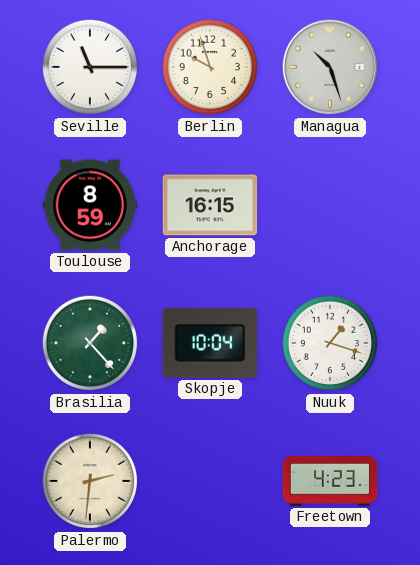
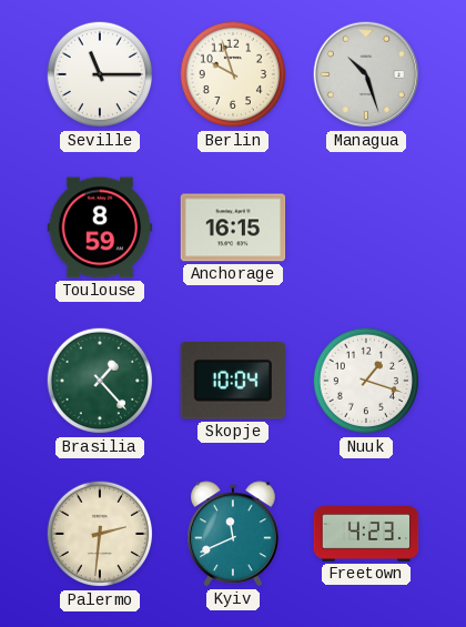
Kyiv: none -> 11:41 (233, 534)
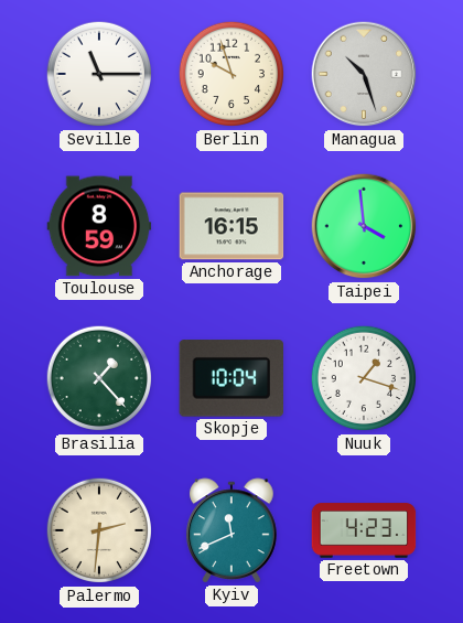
Taipei: none -> 3:59 (364, 226)
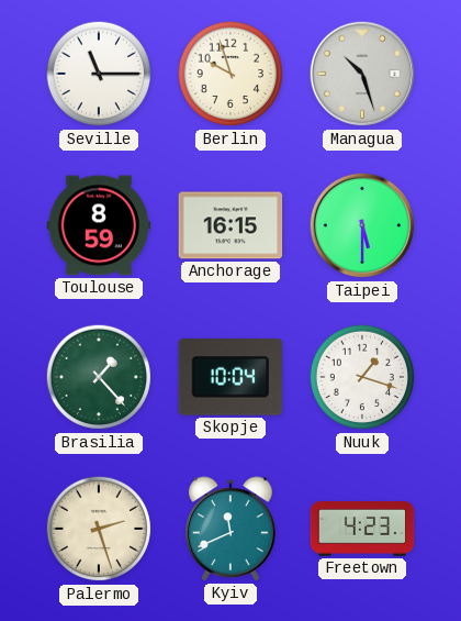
Taipei: 3:59 -> 5:30 (362, 225)
Palermo: 2:31 -> 2:27 (99, 529)
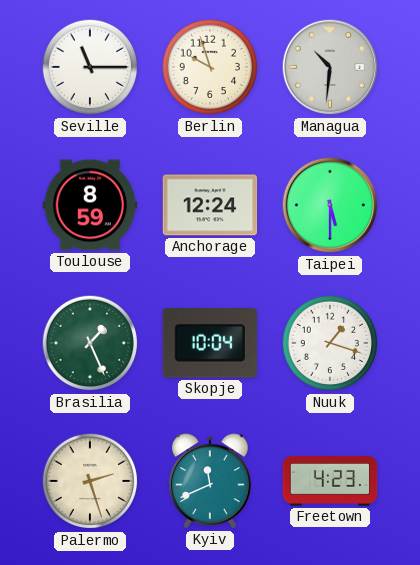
Managua: 10:27 -> 10:31 (330, 67)
Anchorage: 16:15 -> 12:24 (210, 205)
Brasilia: 1:23 -> 1:26 (90, 343)
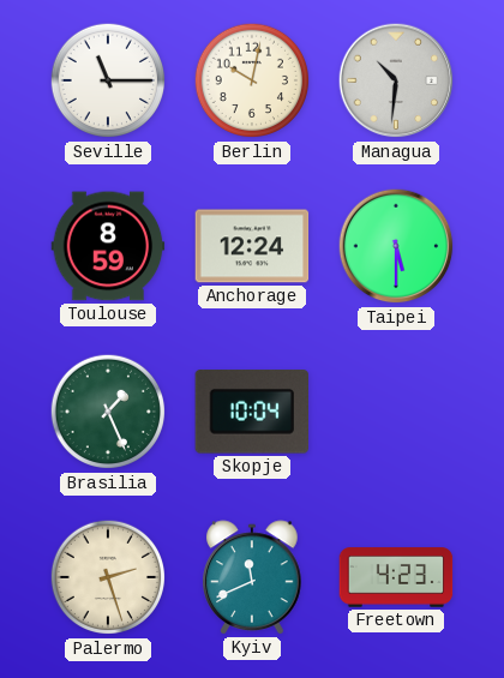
Berlin: 9:57 -> 10:02 (252, 80)
Nuuk: 1:18 -> none (330, 343)
